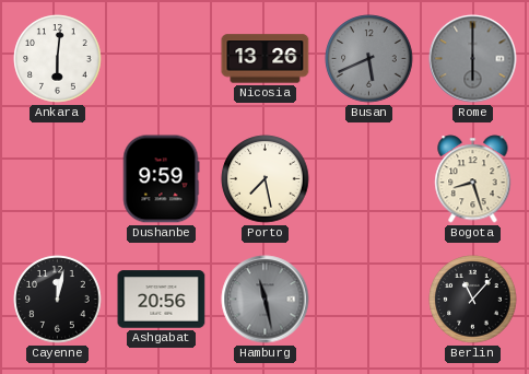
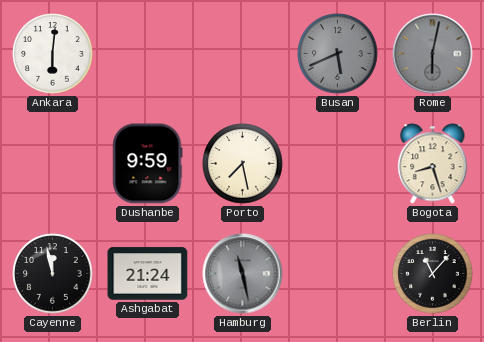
Nicosia: 13:26 -> none (266, 59)
Rome: 6:00 -> 6:02 (433, 54)
Cayenne: 12:02 -> 11:58 (53, 274)
Ashgabat: 20:56 -> 21:24 (148, 274)
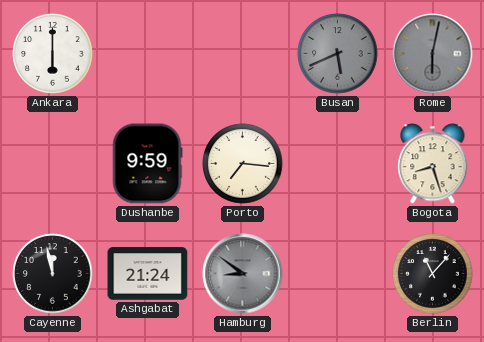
Ankara: 6:01 -> 6:00 (53, 54)
Porto: 7:28 -> 7:16 (243, 164)
Hamburg: 11:28 -> 8:51 (243, 274)
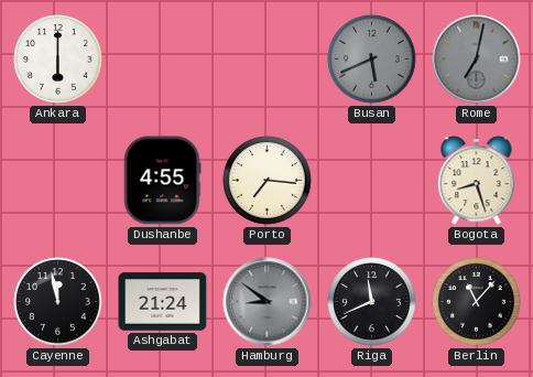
Rome: 6:02 -> 7:02 (477, 60)
Dushanbe: 9:59 -> 4:55 (162, 181)
Riga: none -> 11:41 (372, 302)
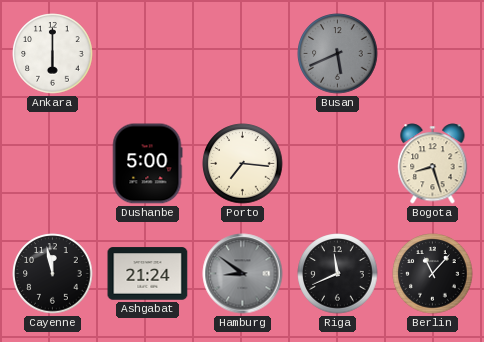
Rome: 7:02 -> none (477, 60)
Dushanbe: 4:55 -> 5:00 (147, 164)
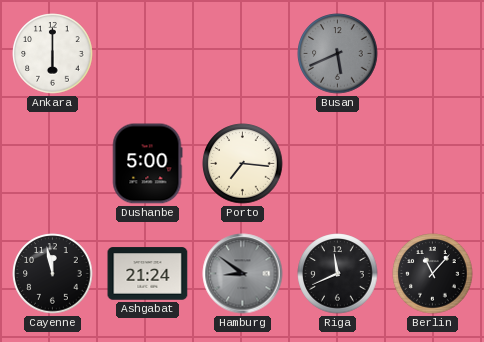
Bogota: 8:27 -> none (433, 164)
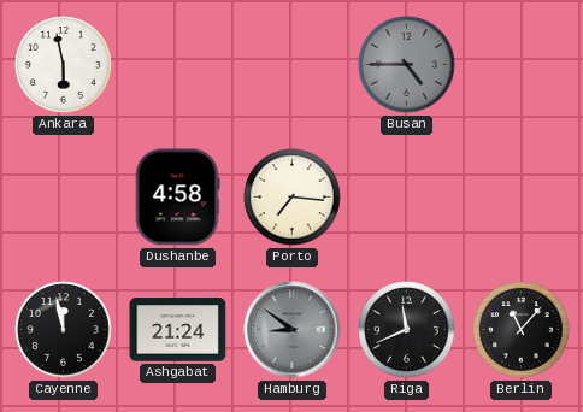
Ankara: 6:00 -> 5:58 (64, 65)
Busan: 5:41 -> 4:45 (407, 65)
Dushanbe: 5:00 -> 4:58 (177, 198)
